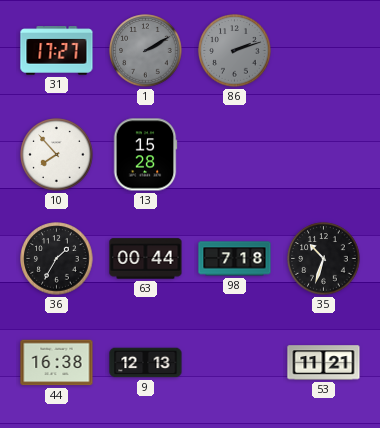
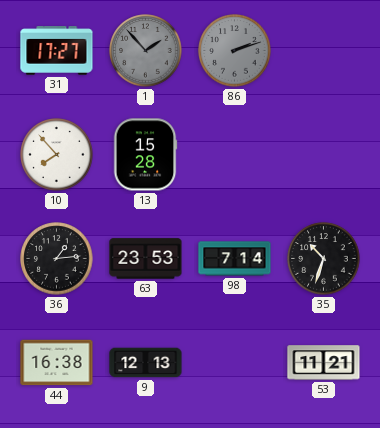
1: 2:10 -> 1:53 (146, 51)
36: 1:35 -> 1:14 (57, 259)
63: 00:44 -> 23:53 (146, 259)
98: 7:18 -> 7:14 (235, 259)
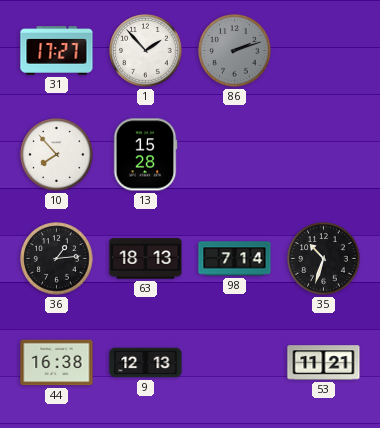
1 dial: grey -> white (146, 51)
63: 23:53 -> 18:13 (146, 259)
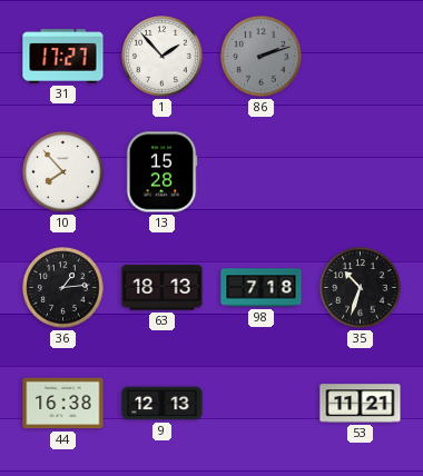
98: 7:14 -> 7:18 (262, 288)
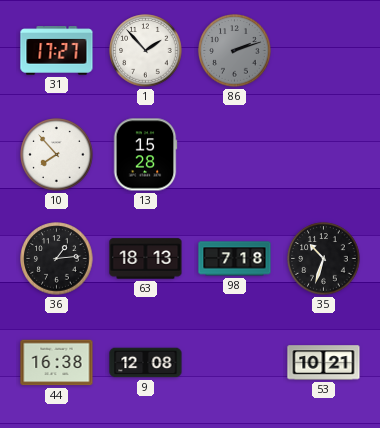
9: 12:13 -> 12:08 (146, 363)
53: 11:21 -> 10:21 (324, 363)
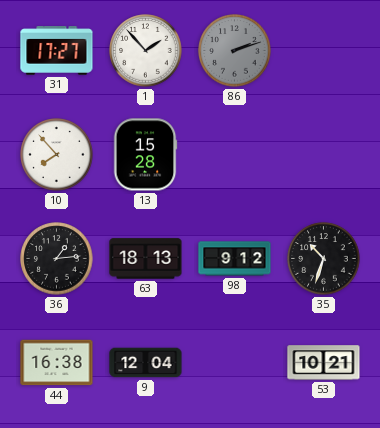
98: 7:18 -> 9:12 (235, 259)
9: 12:08 -> 12:04 (146, 363)
